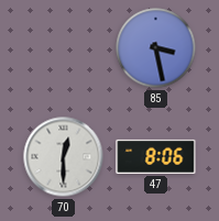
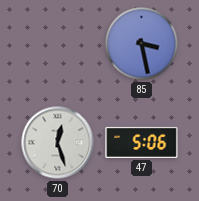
70: 12:30 -> 12:27 (58, 143)
47: 8:06 -> 5:06 (142, 142)
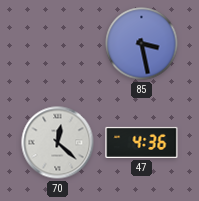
70: 12:27 -> 12:22 (58, 143)
47: 5:06 -> 4:36 (142, 142)
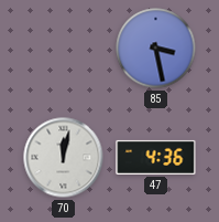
70: 12:22 -> 12:02 (64, 158)
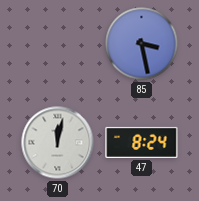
47: 4:36 -> 8:24 (142, 142)
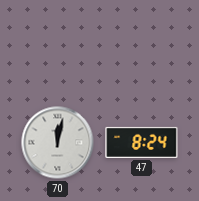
85: 3:28 -> none (142, 44)
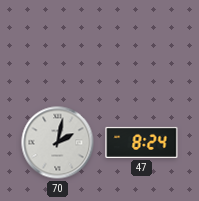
70: 12:02 -> 2:02 (58, 143)
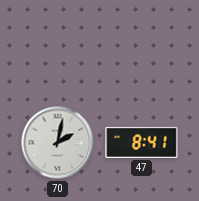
47: 8:24 -> 8:41 (142, 142)
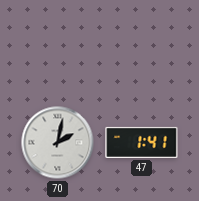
47: 8:41 -> 1:41 (142, 142)
